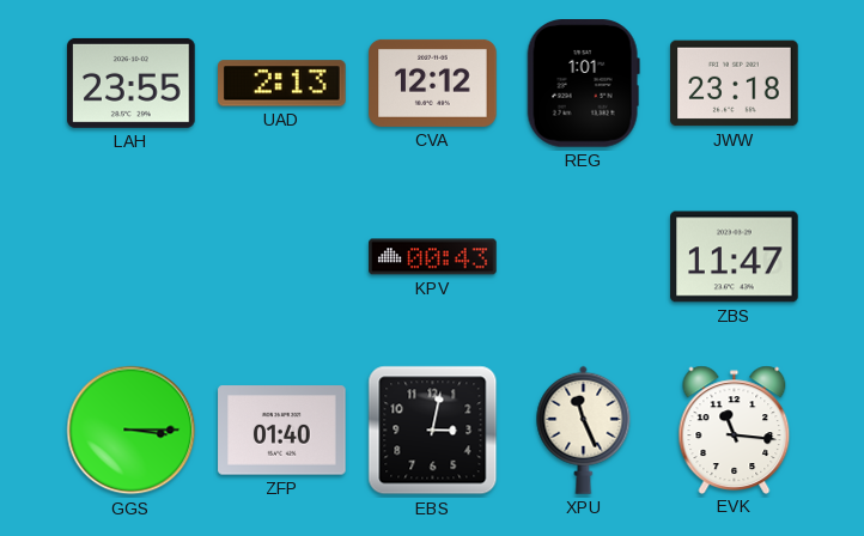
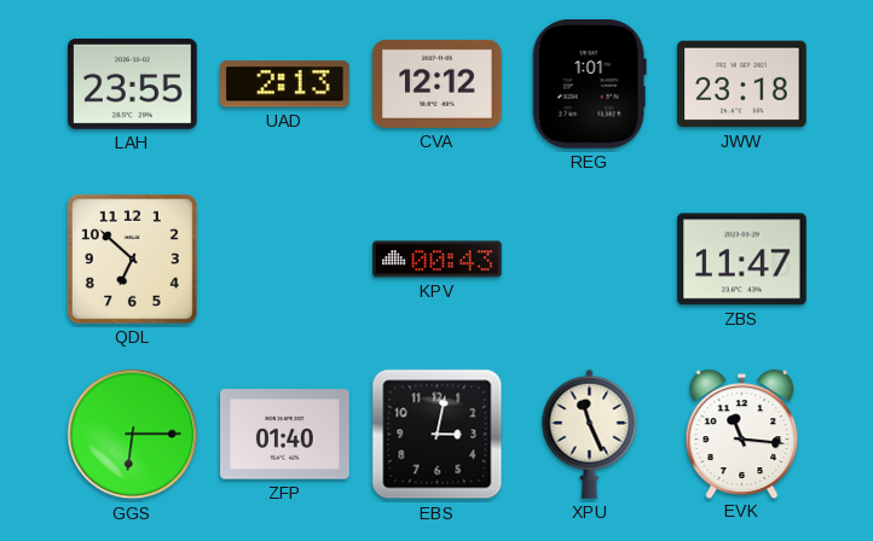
QDL: none -> 6:52 (132, 258)
GGS: 3:15 -> 6:15 (133, 435)
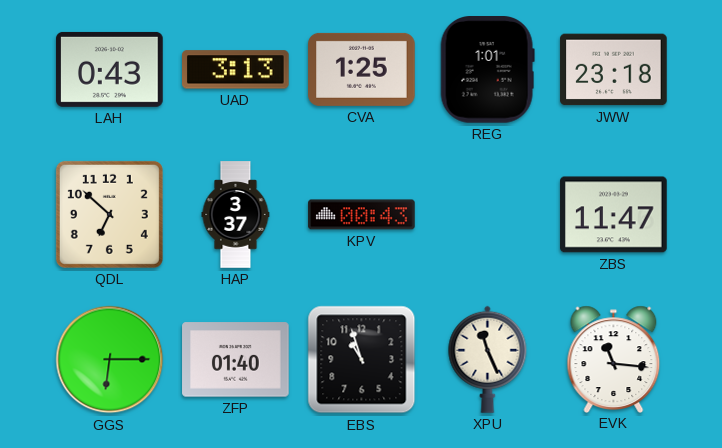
LAH: 23:55 -> 0:43 (110, 69)
UAD: 2:13 -> 3:13 (236, 70)
CVA: 12:12 -> 1:25 (362, 69)
HAP: none -> 3:37 (236, 215)
EBS: 3:02 -> 10:57 (362, 360)
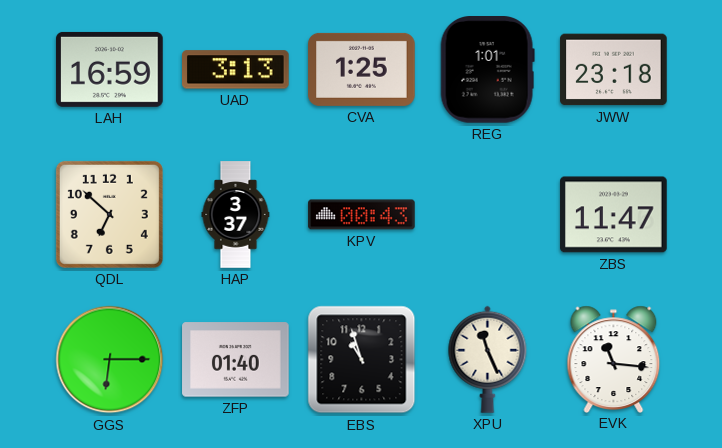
LAH: 0:43 -> 16:59 (110, 69)
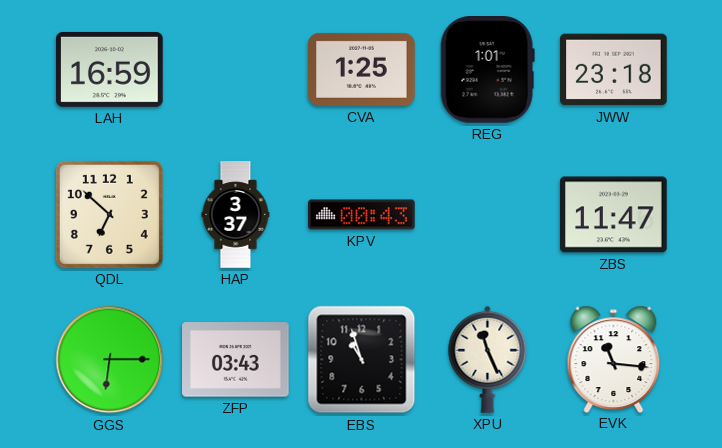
UAD: 3:13 -> none (236, 70)
ZFP: 01:40 -> 03:43 (236, 360)
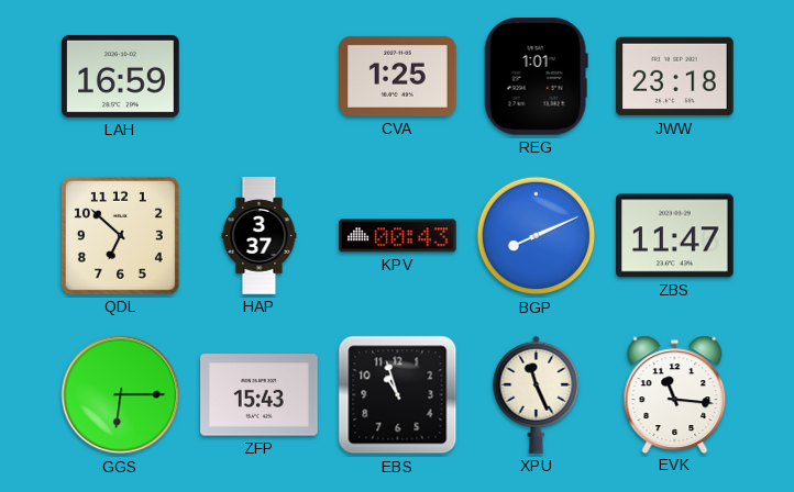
BGP: none -> 8:11 (537, 236)
ZFP: 03:43 -> 15:43 (260, 395)
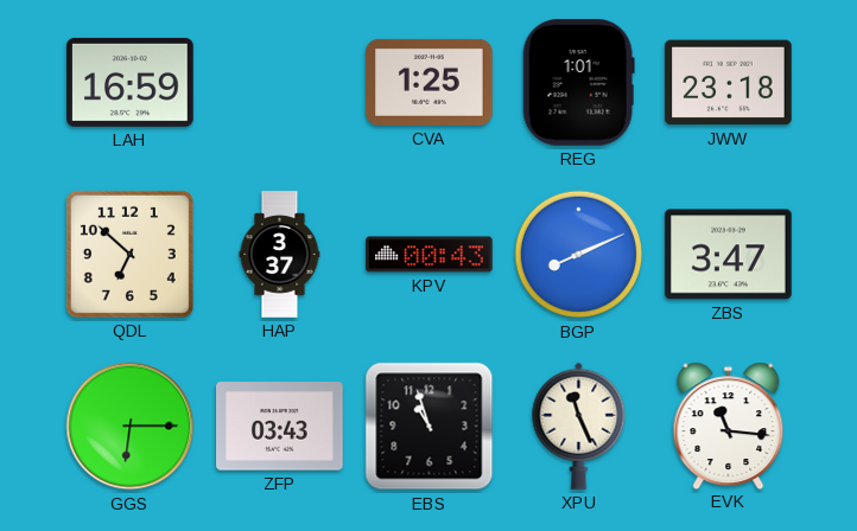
ZBS: 11:47 -> 3:47 (729, 255)
ZFP: 15:43 -> 03:43 (280, 427)
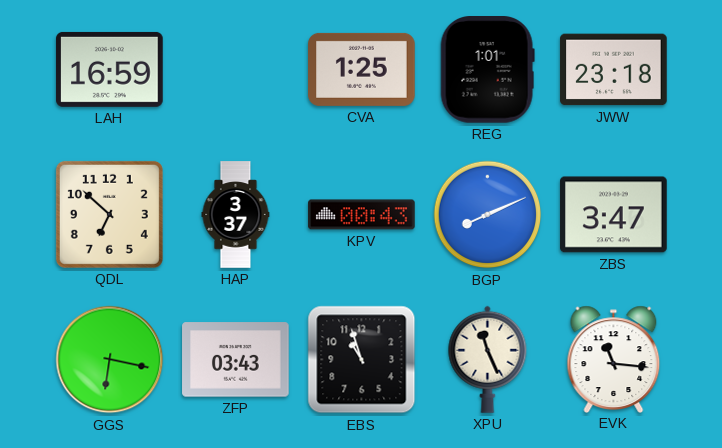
GGS: 6:15 -> 6:17 (110, 360)
